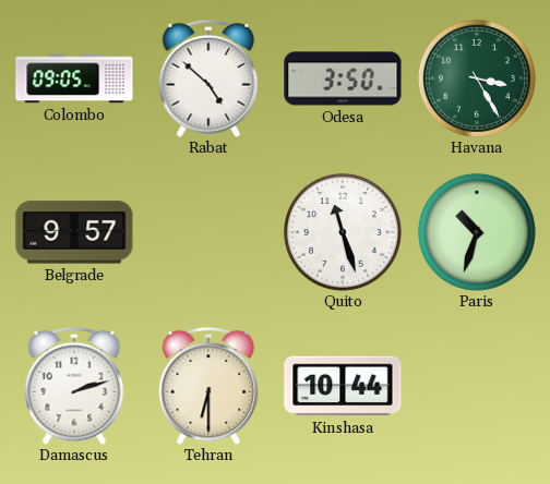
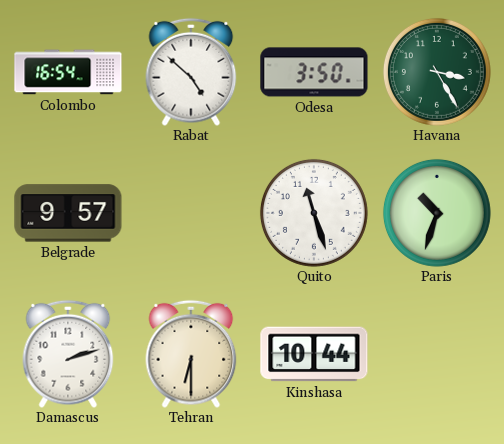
Colombo: 09:05 -> 16:54 (68, 72)
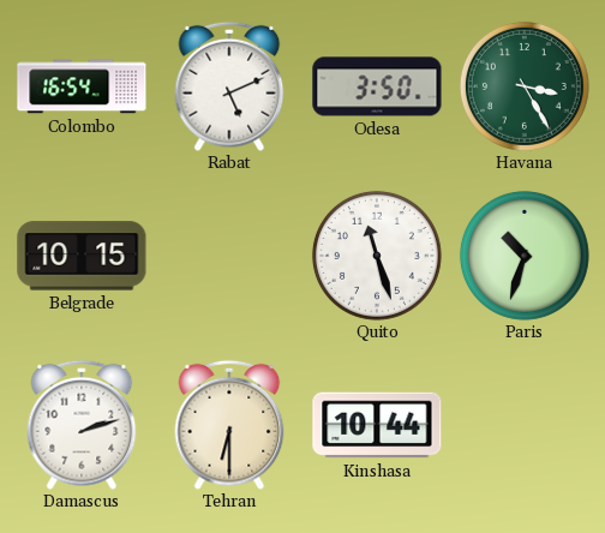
Rabat: 4:52 -> 5:11 (229, 86)
Belgrade: 9:57 -> 10:15 (82, 256)
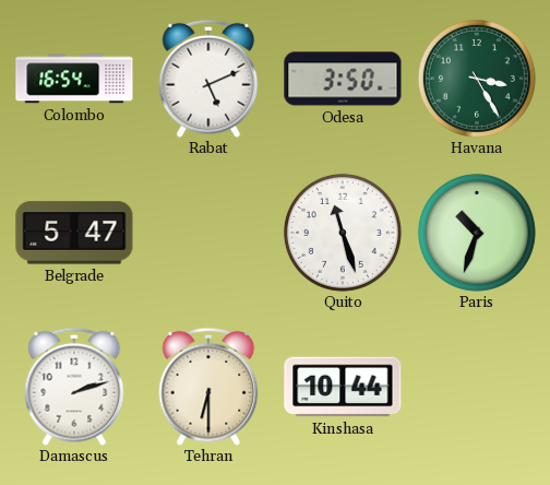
Belgrade: 10:15 -> 5:47 (74, 233)
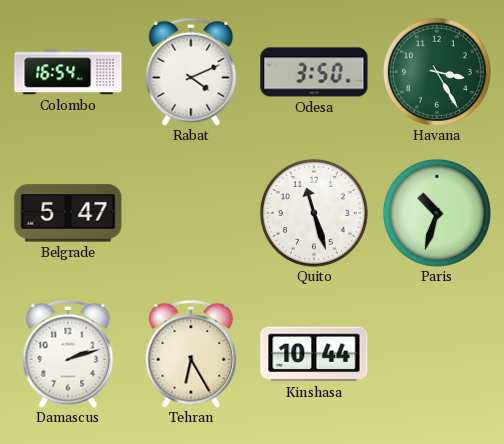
Rabat: 5:11 -> 4:11 (191, 72)
Tehran: 6:30 -> 6:25 (191, 354)
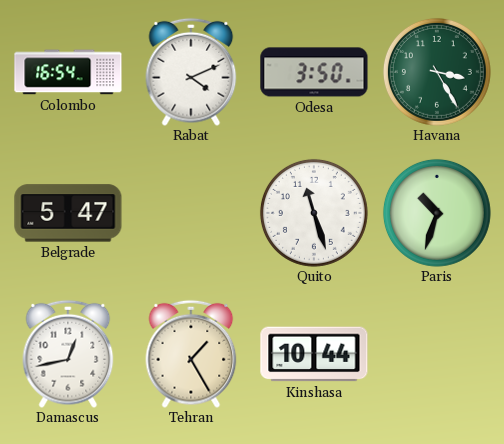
Damascus: 2:12 -> 12:43 (68, 354)
Tehran: 6:25 -> 1:25 (191, 354)
